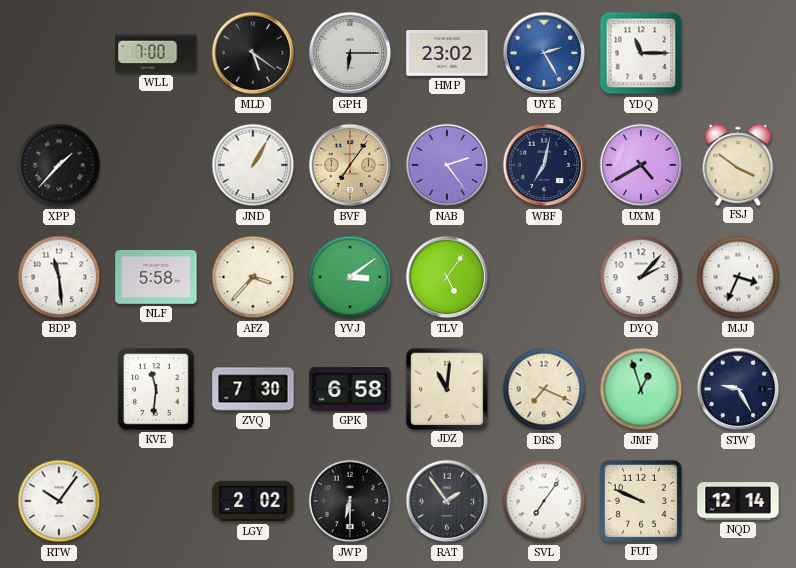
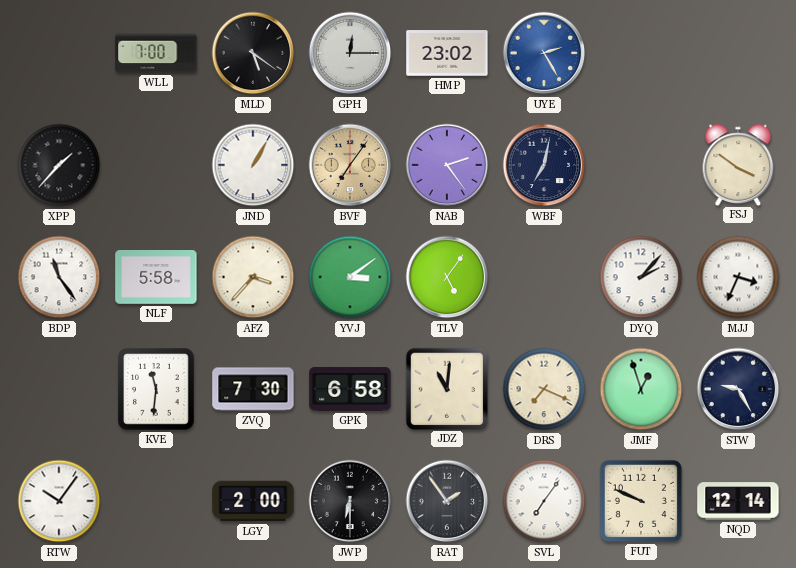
GPH: 6:15 -> 12:15 (350, 53)
YDQ: 11:15 -> none (641, 53)
UXM: 4:40 -> none (641, 165)
BDP: 11:29 -> 11:24 (59, 277)
LGY: 2:02 -> 2:00 (253, 501)
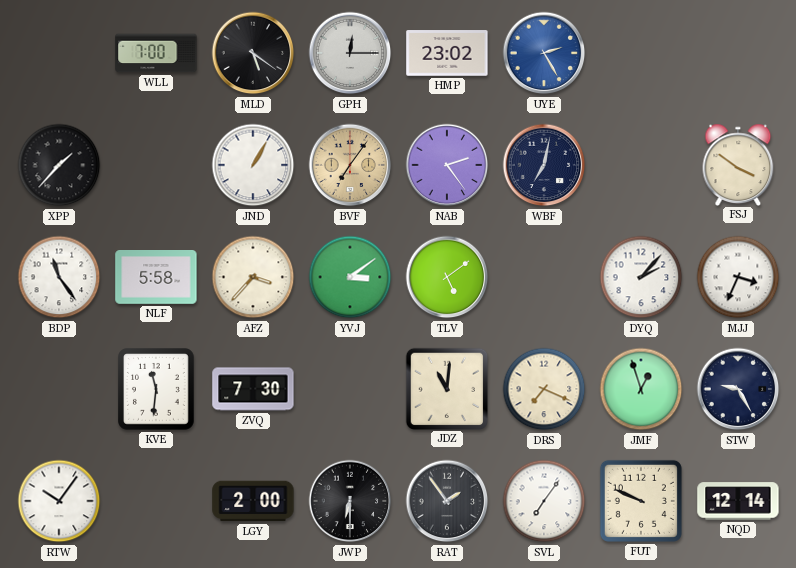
TLV: 5:06 -> 5:09 (447, 277)
GPK: 6:58 -> none (350, 389)
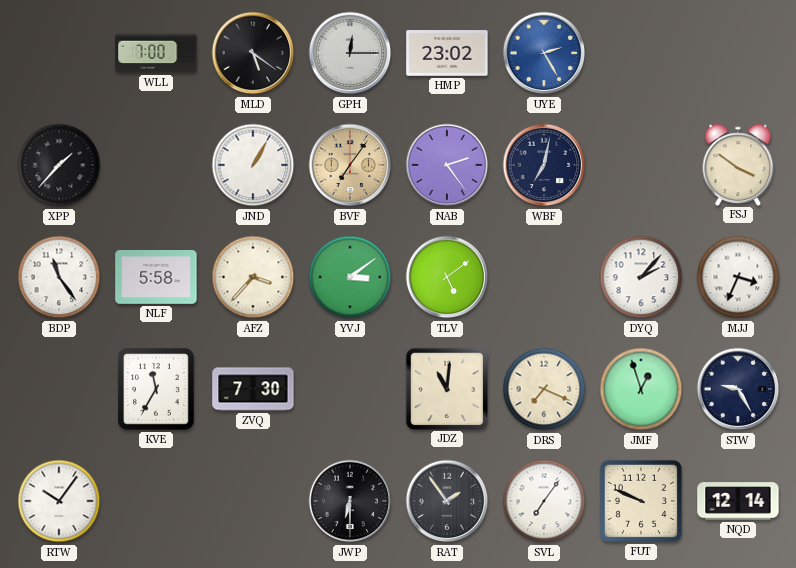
KVE: 11:31 -> 11:35 (157, 390)
LGY: 2:00 -> none (253, 501)
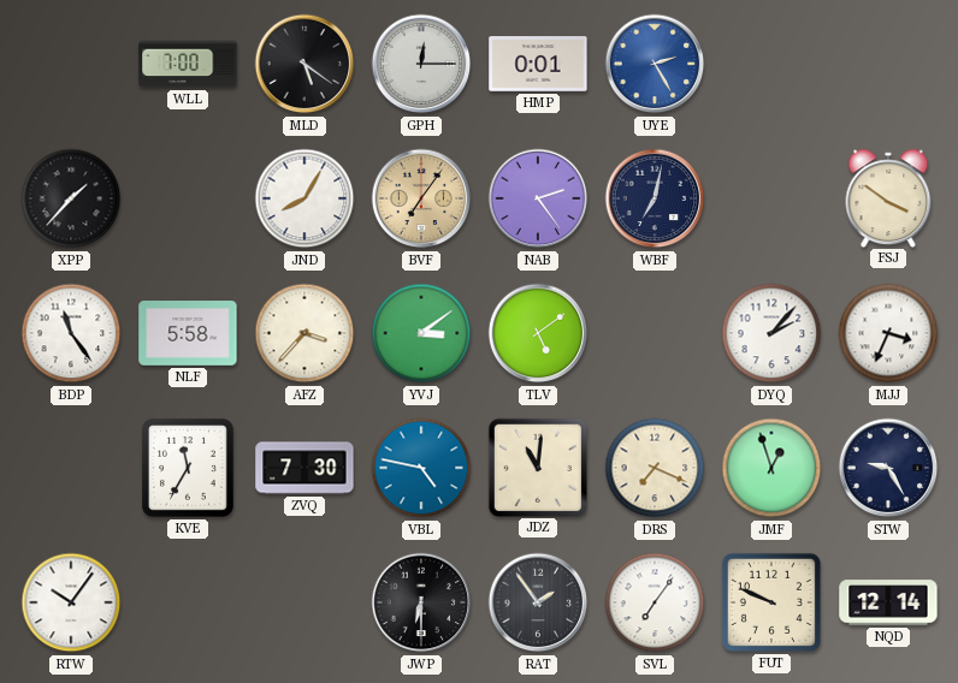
HMP: 23:02 -> 0:01 (538, 64)
JND: 1:05 -> 8:05 (304, 198)
VBL: none -> 4:47 (421, 468)
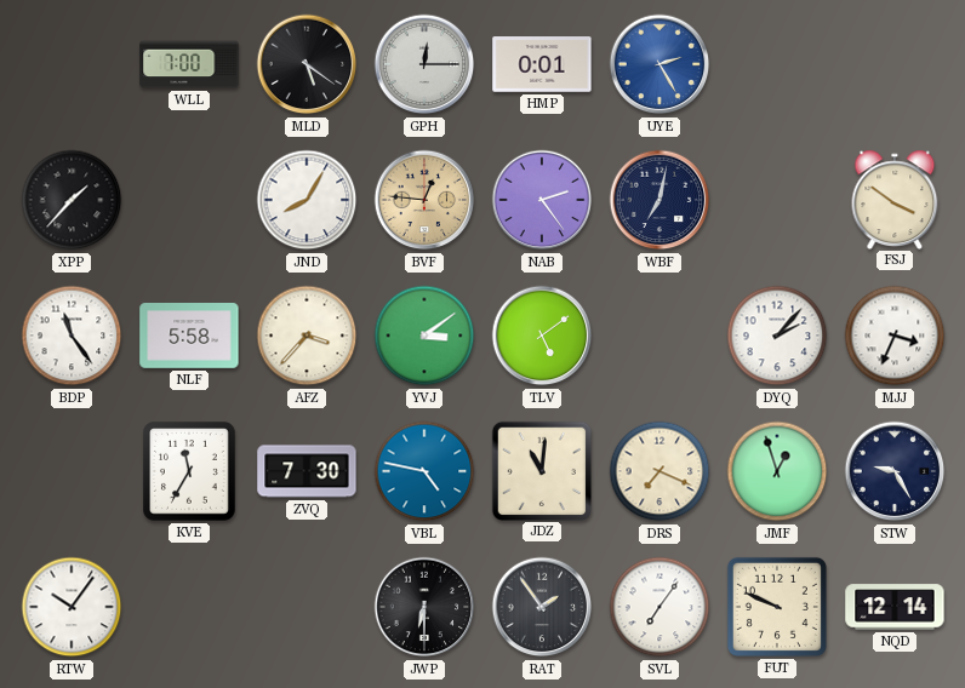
BVF: 7:06 -> 12:46 (424, 200)
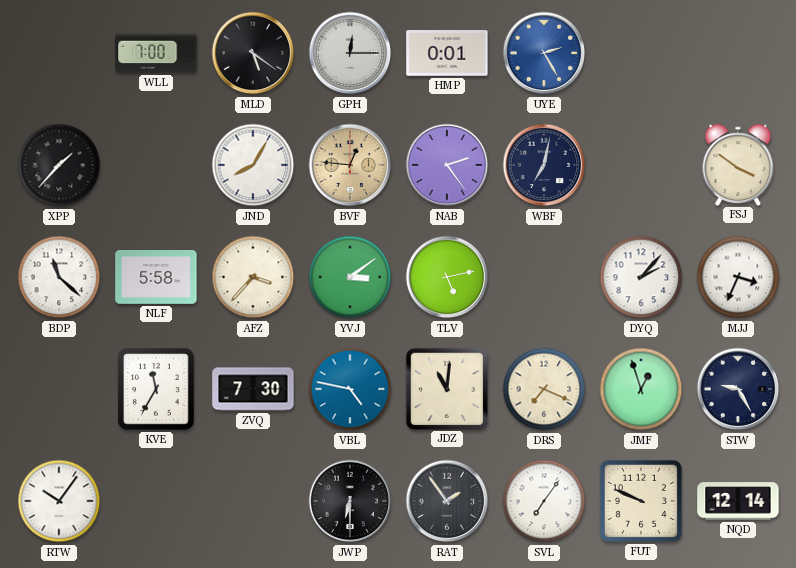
BDP: 11:24 -> 11:22 (59, 277)
TLV: 5:09 -> 5:13 (447, 277)
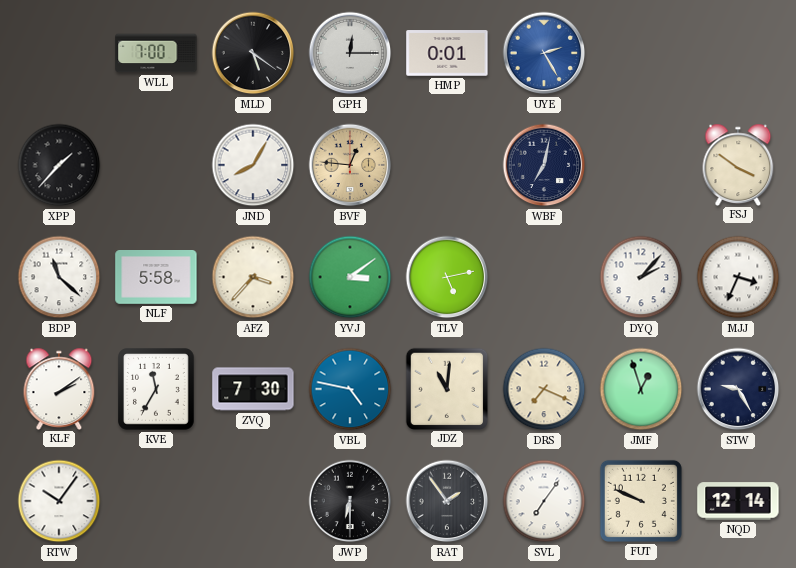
NAB: 2:24 -> none (447, 165)
KLF: none -> 2:09 (59, 388)
